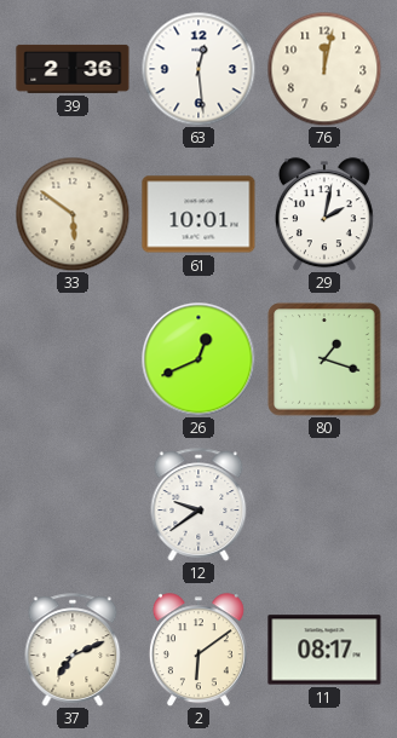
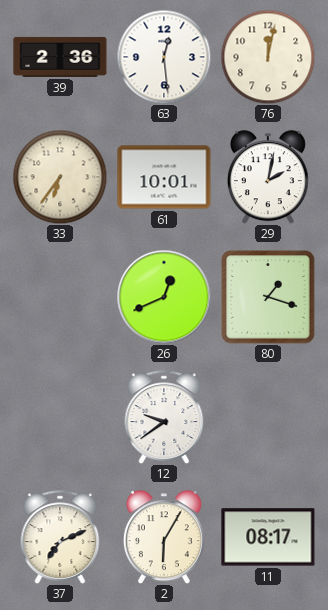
33: 5:51 -> 6:36 (60, 177)
2: 6:09 -> 6:05 (164, 537)
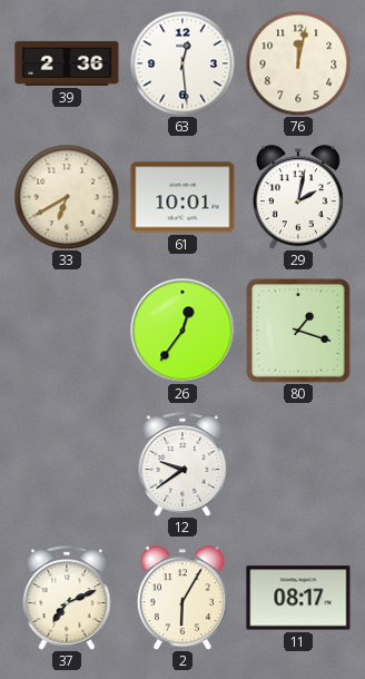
33: 6:36 -> 6:40 (67, 197)
26: 12:41 -> 12:36 (182, 331)
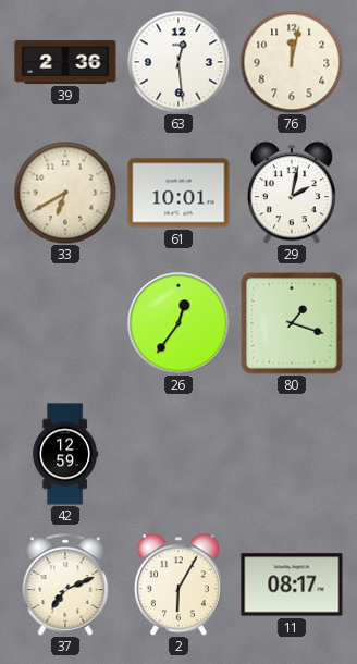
42: none -> 12:59 (65, 454)
12: 9:39 -> none (182, 464)
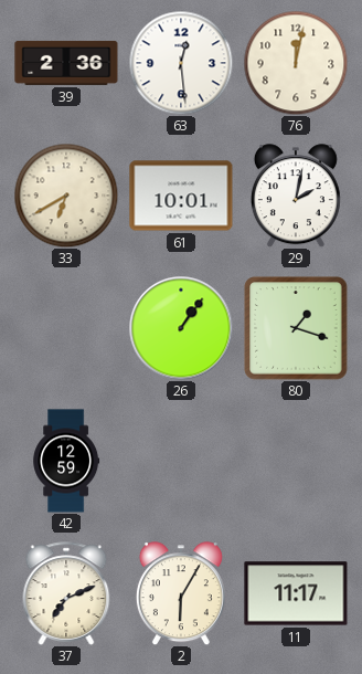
26: 12:36 -> 1:06 (181, 328)
11: 08:17 -> 11:17 (296, 593)
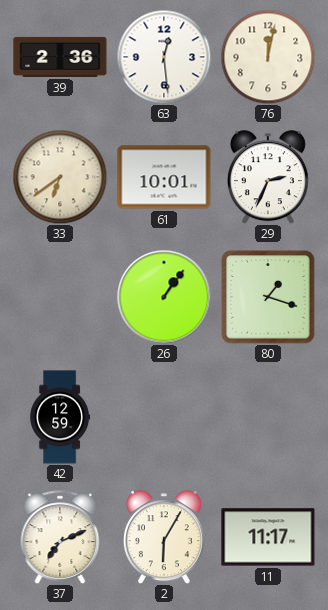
33: 6:40 -> 6:39 (60, 177)
29: 2:02 -> 2:34 (268, 177)
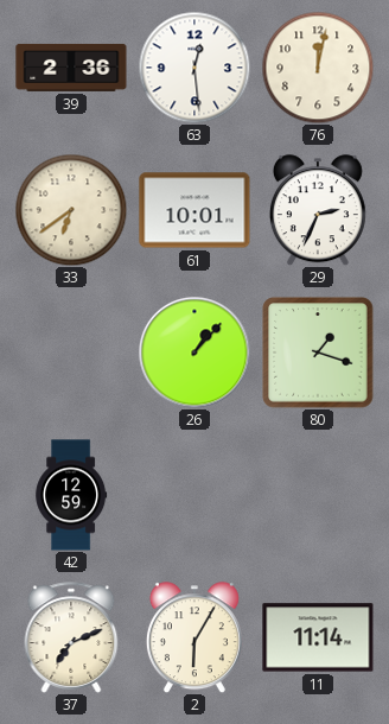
26: 1:06 -> 1:07 (194, 353)
11: 11:17 -> 11:14 (318, 637)
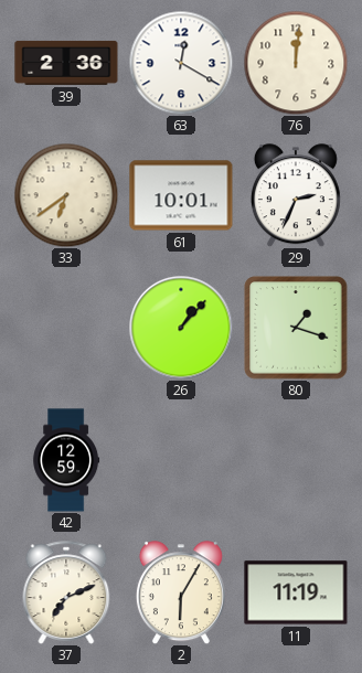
63: 12:29 -> 12:20 (181, 63)
76: 12:02 -> 12:01 (296, 63)
11: 11:14 -> 11:19 (296, 592)
